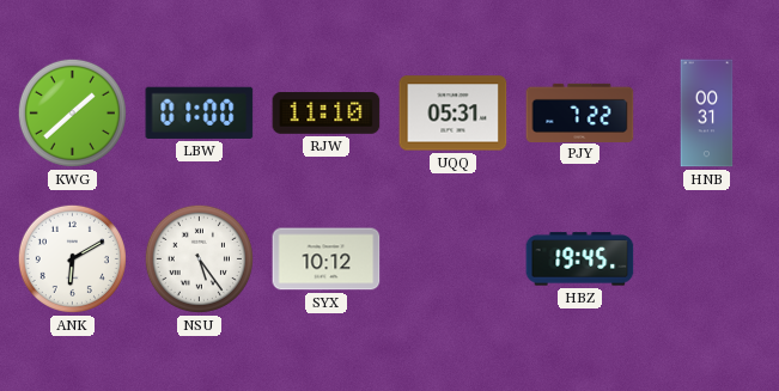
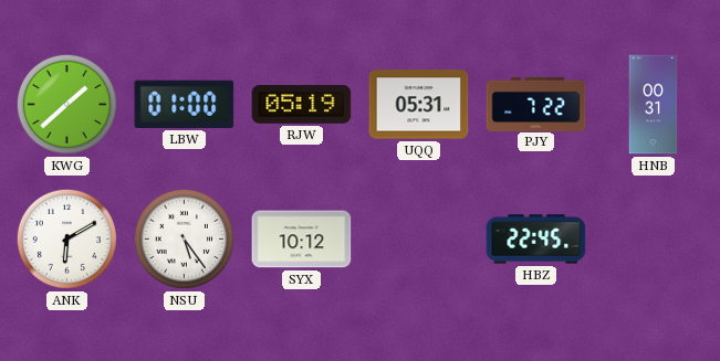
RJW: 11:10 -> 05:19 (302, 104)
HBZ: 19:45 -> 22:45 (536, 240)
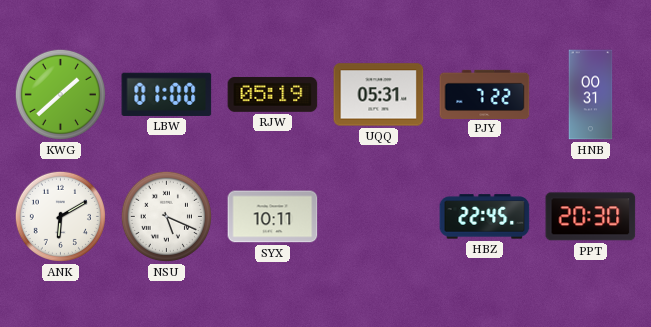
NSU: 5:24 -> 5:19 (166, 216)
SYX: 10:12 -> 10:11 (273, 217)
PPT: none -> 20:30 (591, 217)
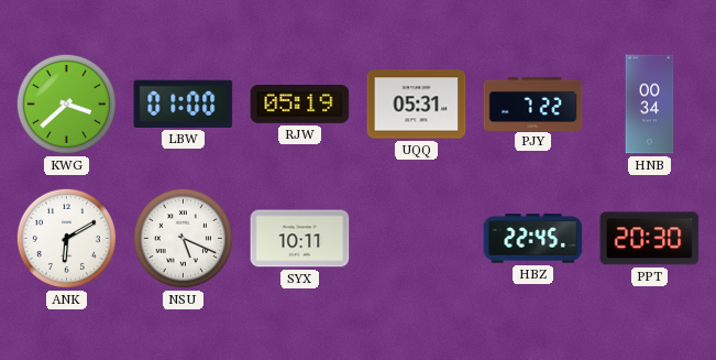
KWG: 1:38 -> 3:38 (66, 103)
HNB: 00:31 -> 00:34 (650, 105)
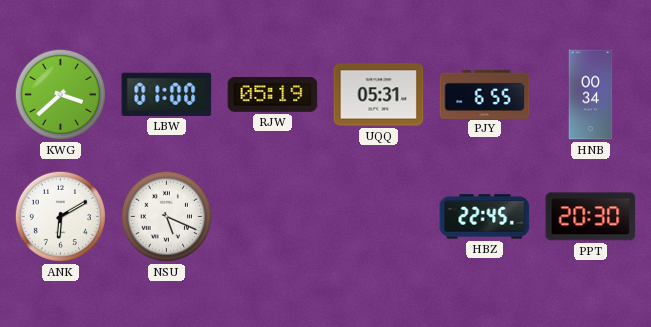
PJY: 7:22 -> 6:55 (485, 94)
SYX: 10:11 -> none (300, 239)
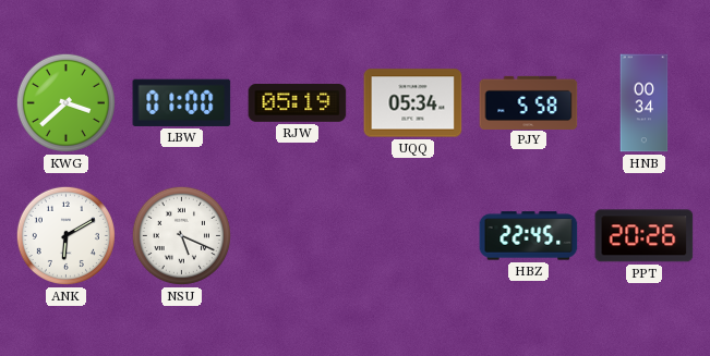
UQQ: 05:31 -> 05:34 (413, 103)
PJY: 6:55 -> 5:58 (529, 102)
PPT: 20:30 -> 20:26 (645, 236)
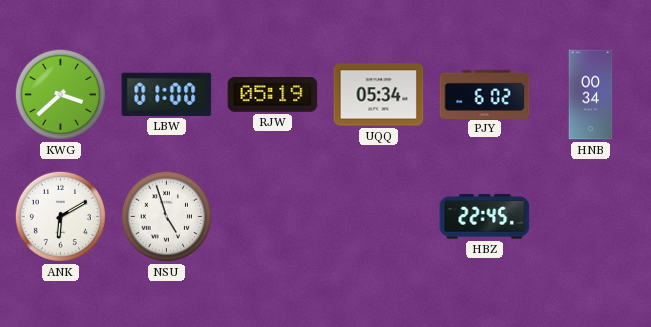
PJY: 5:58 -> 6:02 (485, 94)
NSU: 5:19 -> 4:57 (166, 216)
PPT: 20:26 -> none (645, 236)
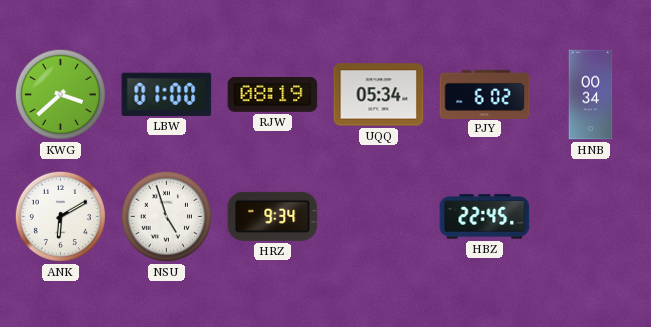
RJW: 05:19 -> 08:19 (273, 94)
HRZ: none -> 9:34 (273, 216)
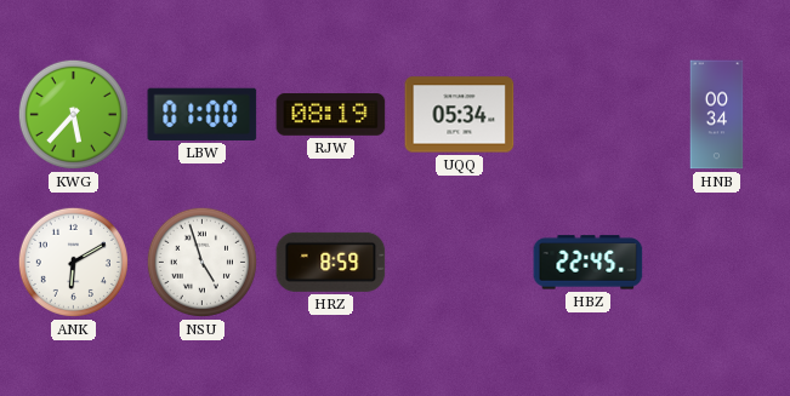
KWG: 3:38 -> 5:37 (73, 114)
PJY: 6:02 -> none (485, 94)
HRZ: 9:34 -> 8:59 (331, 262)
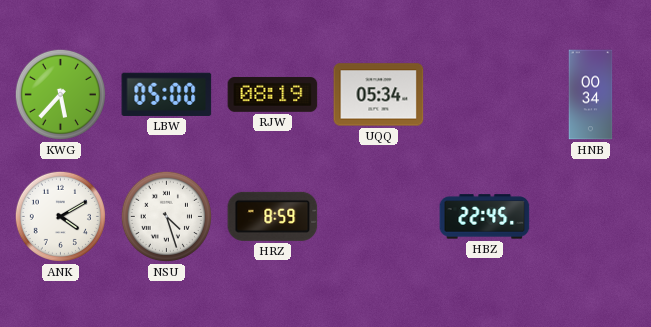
LBW: 01:00 -> 05:00 (167, 94)
ANK: 6:10 -> 4:10 (60, 216)
NSU: 4:57 -> 4:27 (166, 216)
